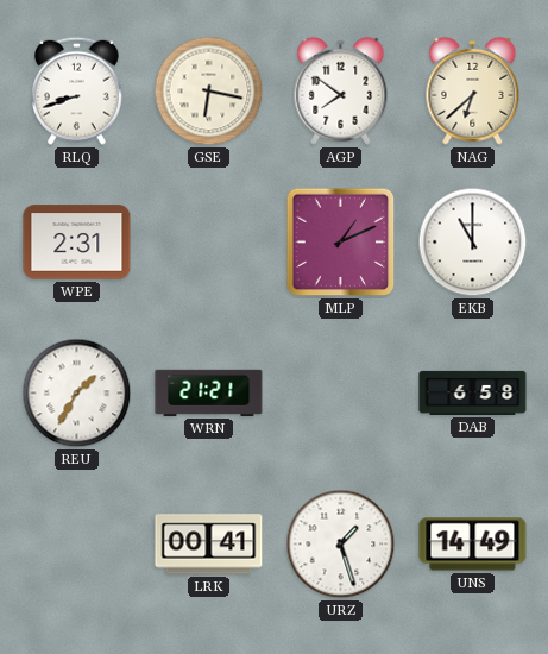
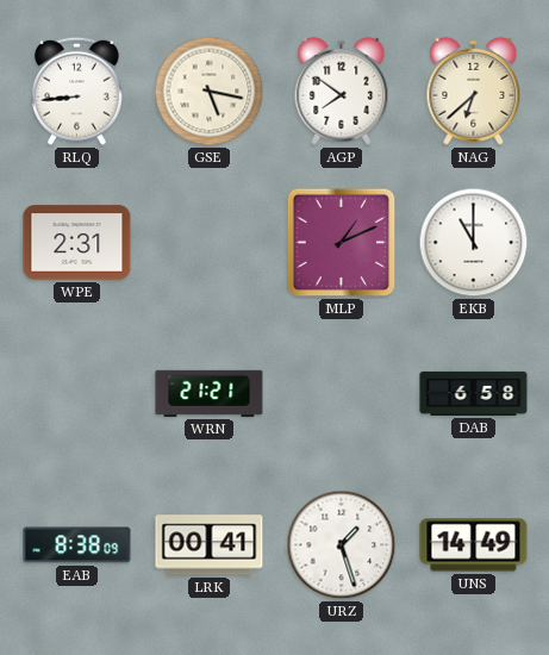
RLQ: 8:42 -> 8:44 (77, 91)
GSE: 6:17 -> 5:17 (210, 92)
REU: 1:35 -> none (77, 394)
EAB: none -> 8:38 (77, 545)
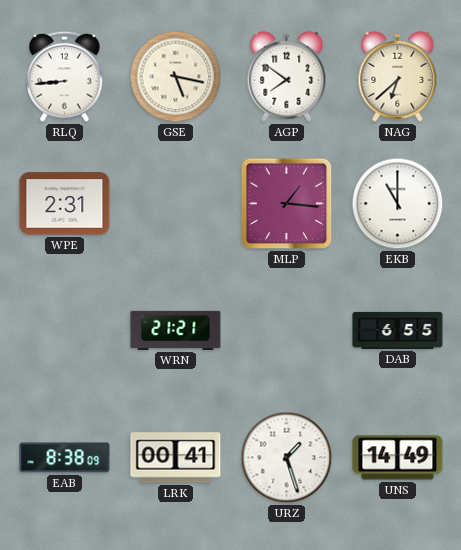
MLP: 1:11 -> 1:16 (287, 204)
DAB: 6:58 -> 6:55 (398, 330)
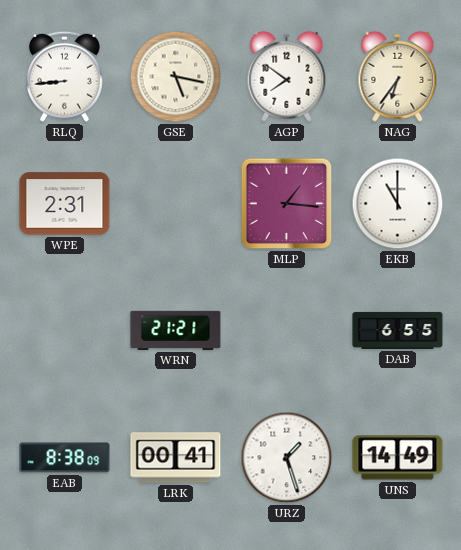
NAG: 6:38 -> 6:36 (398, 76)
